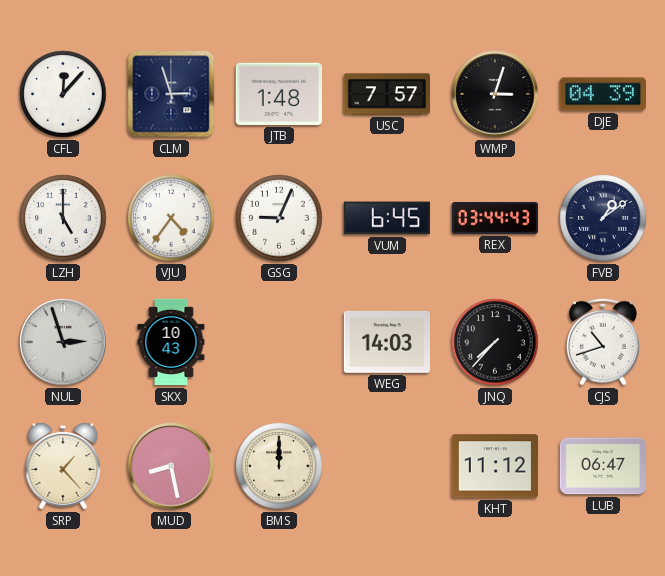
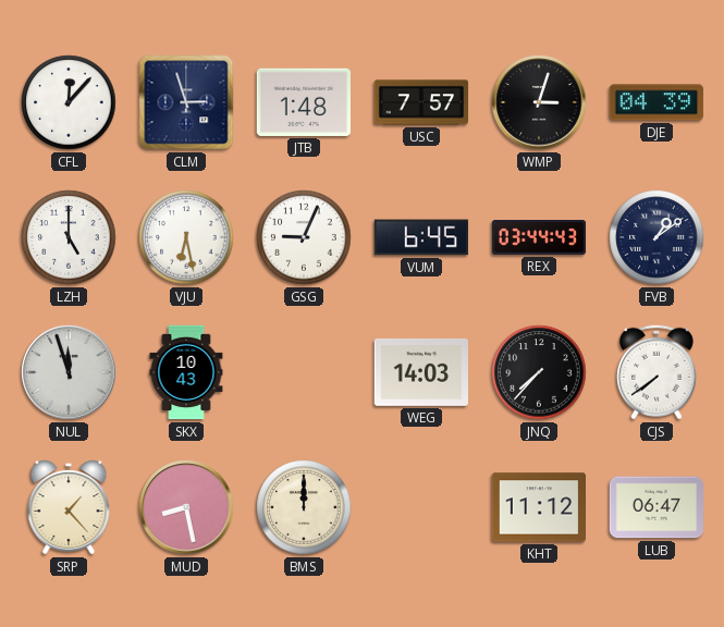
VJU: 4:36 -> 6:28 (186, 237)
NUL: 2:57 -> 11:57 (69, 372)
CJS: 10:42 -> 7:39 (656, 372)
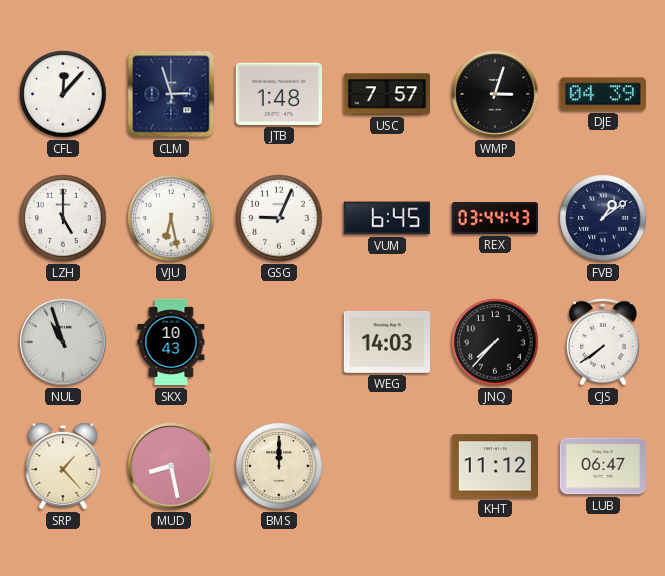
NUL: 11:57 -> 10:57 (63, 342)
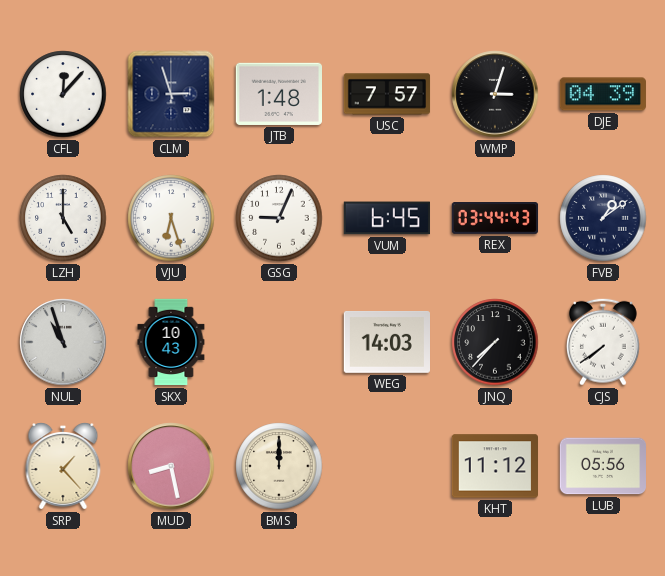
VJU: 6:28 -> 6:27 (171, 218)
LUB: 06:47 -> 05:56 (602, 466)
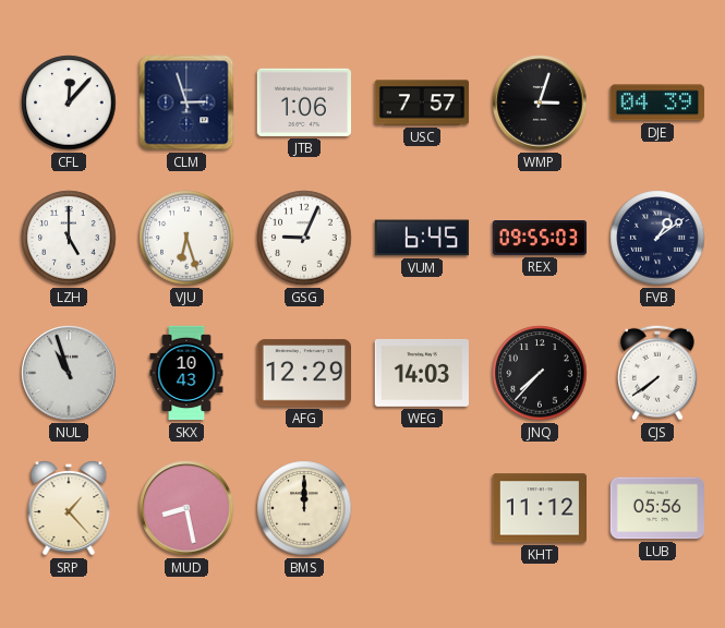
JTB: 1:48 -> 1:06 (303, 102)
REX: 03:44 -> 09:55 (540, 239)
AFG: none -> 12:29 (303, 373)
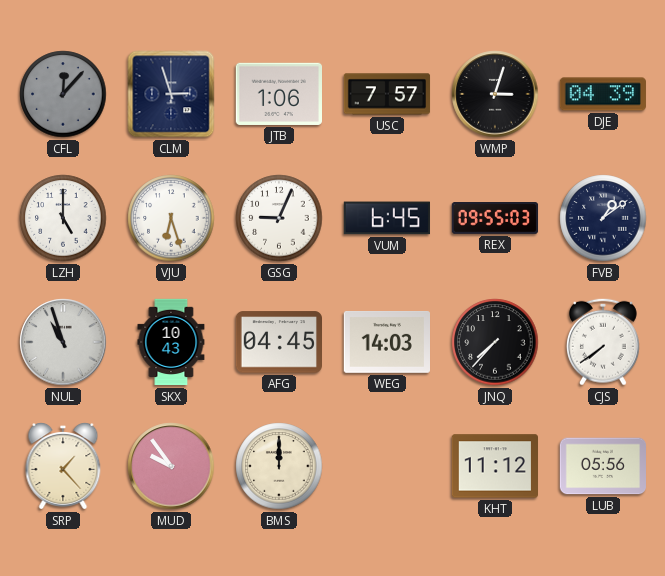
CFL dial: white -> grey (63, 94)
AFG: 12:29 -> 04:45 (278, 342)
MUD: 8:28 -> 9:54 (171, 466)
